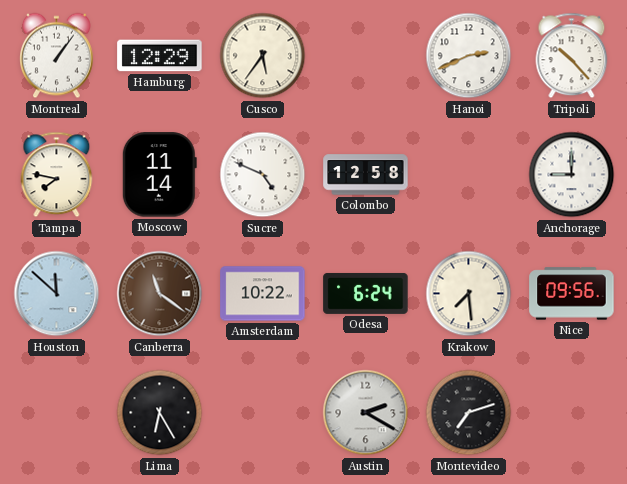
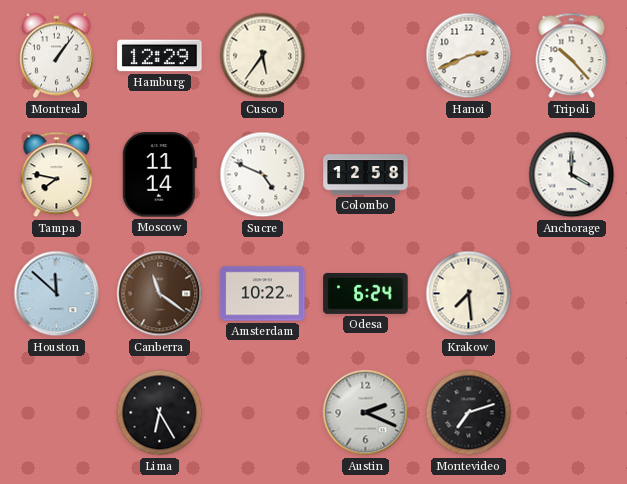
Anchorage: 9:00 -> 4:00 (572, 175)
Nice: 09:56 -> none (572, 294)
Austin: 2:20 -> 2:19 (366, 413)
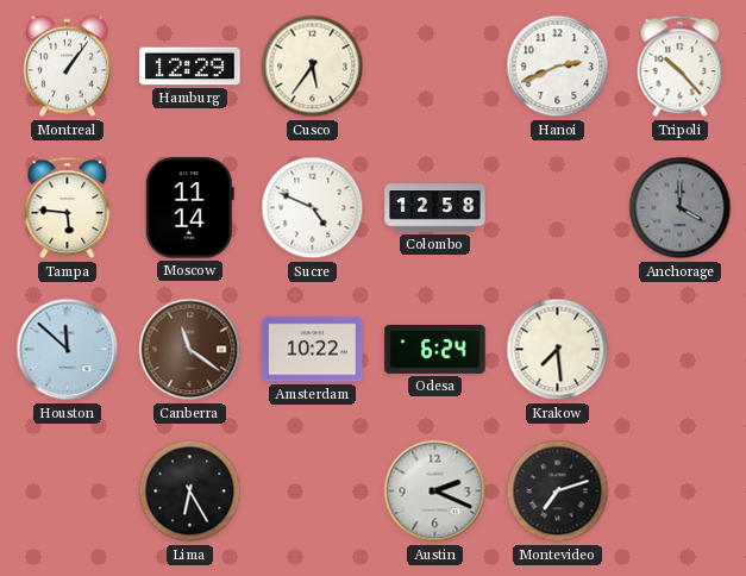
Tampa: 7:47 -> 5:46 (68, 208)
Anchorage dial: white -> grey (681, 208)
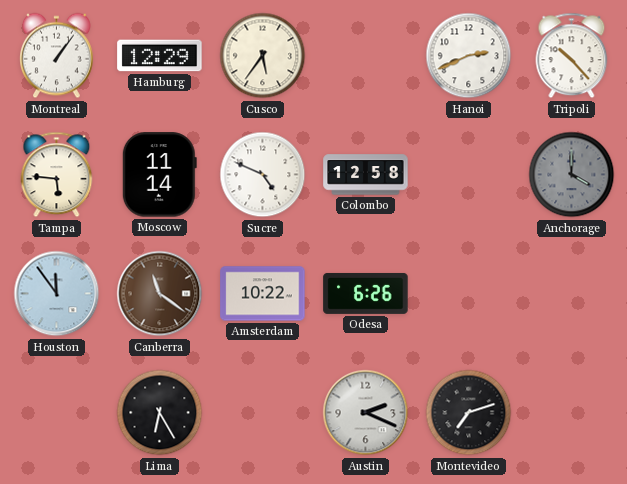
Houston: 11:52 -> 11:54 (57, 294)
Odesa: 6:24 -> 6:26 (366, 293)
Krakow: 7:29 -> none (558, 350)
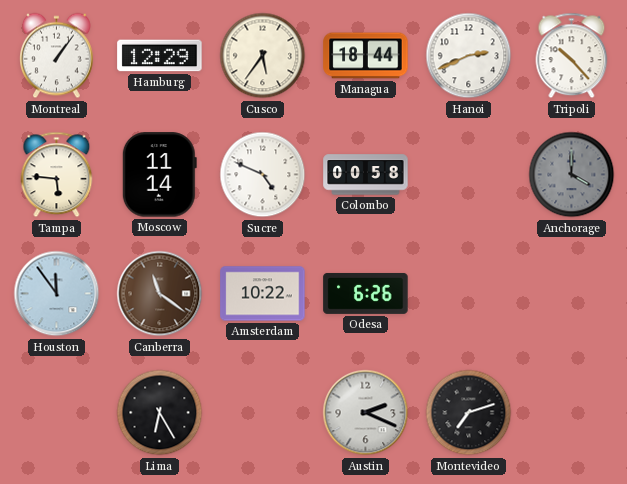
Managua: none -> 18:44 (366, 56)
Colombo: 12:58 -> 00:58 (366, 175)
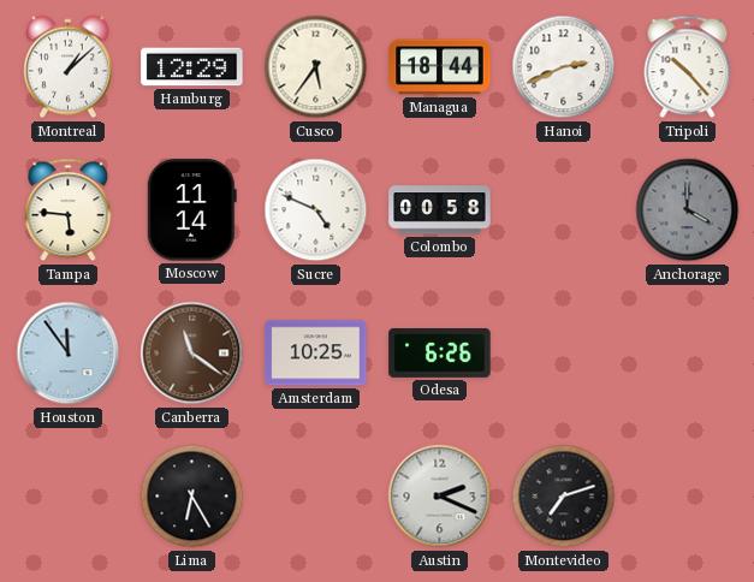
Montreal: 1:06 -> 1:08 (69, 67)
Amsterdam: 10:22 -> 10:25 (316, 354)
